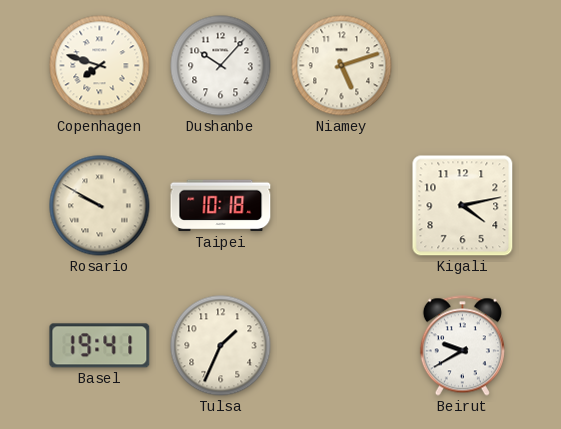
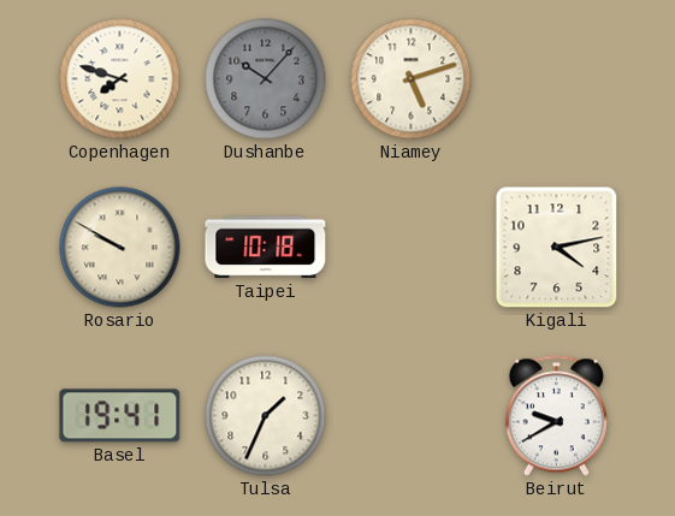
Dushanbe dial: white -> grey (266, 79)
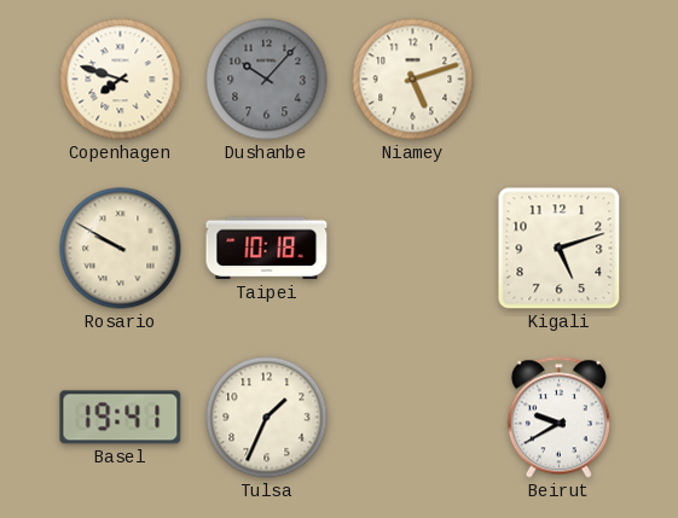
Kigali: 4:13 -> 5:12 (560, 249)
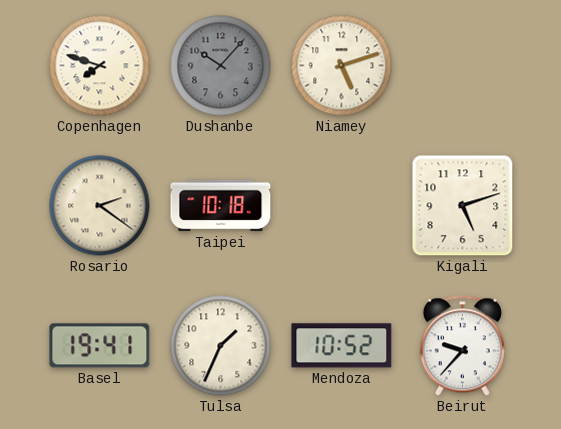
Rosario: 9:50 -> 2:21 (100, 206)
Mendoza: none -> 10:52 (342, 346)
Beirut: 9:40 -> 9:37 (462, 346)
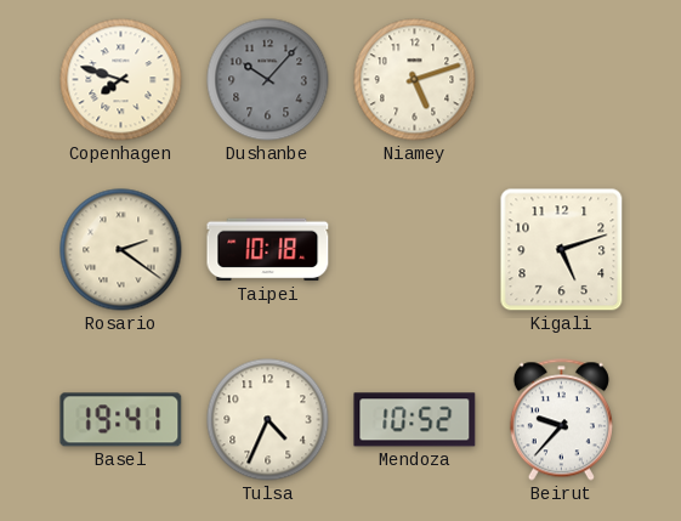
Tulsa: 1:34 -> 4:34 (268, 420)
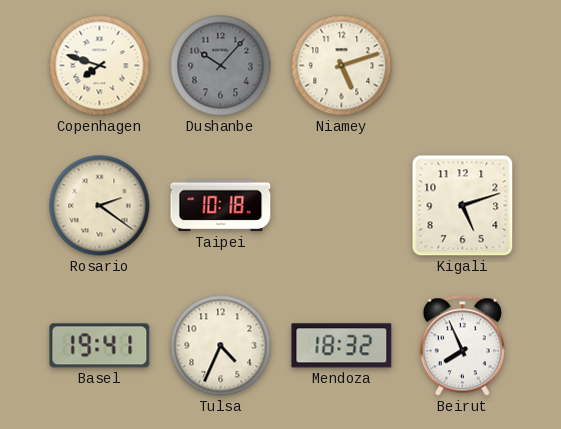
Mendoza: 10:52 -> 18:32 (342, 346)
Beirut: 9:37 -> 7:56 (462, 346)
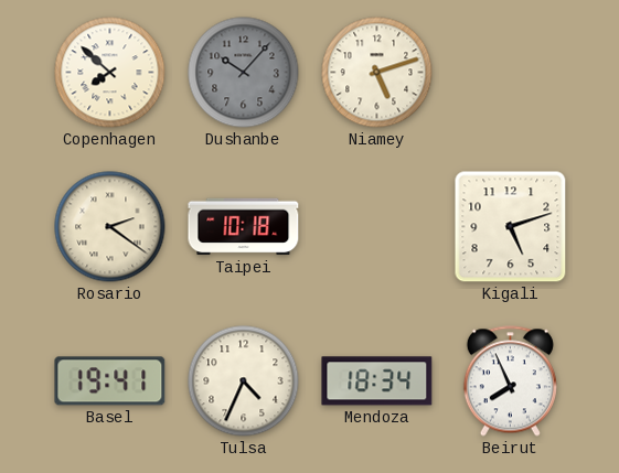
Copenhagen: 7:48 -> 7:52 (110, 73)
Mendoza: 18:32 -> 18:34 (377, 381)
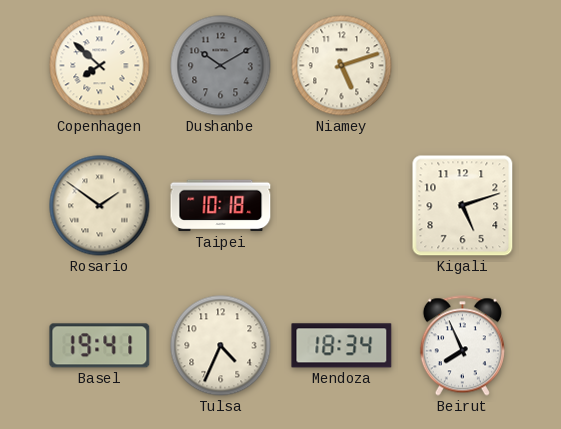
Dushanbe: 10:07 -> 10:10 (221, 66)
Rosario: 2:21 -> 1:51 (100, 206)
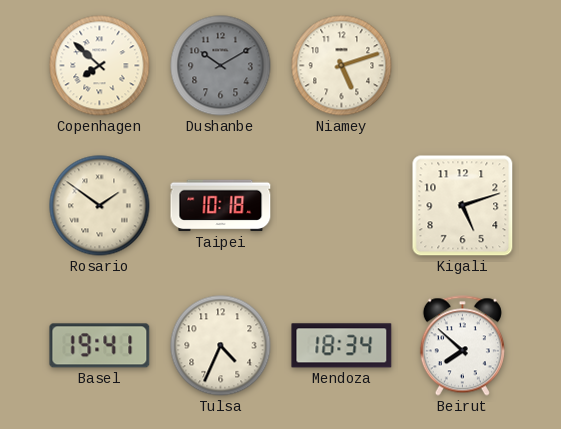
Beirut: 7:56 -> 7:52 (462, 346)
